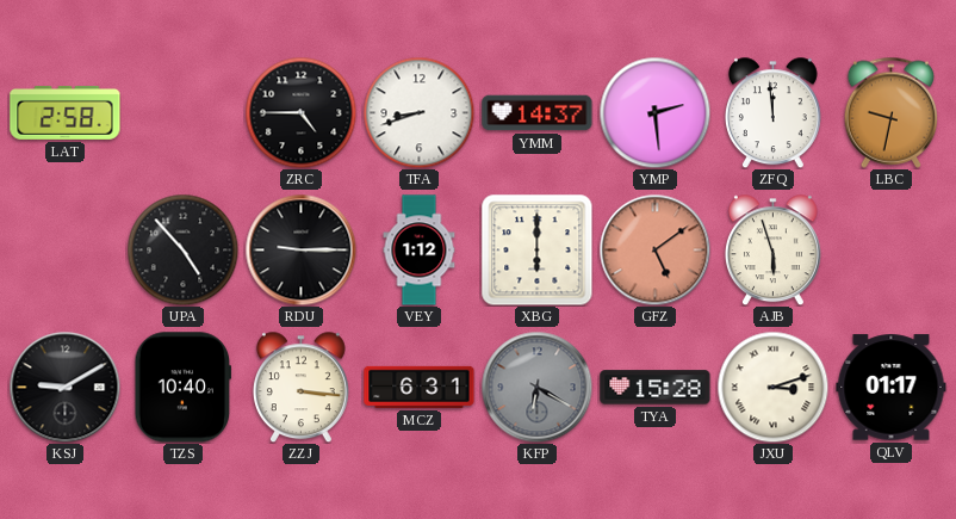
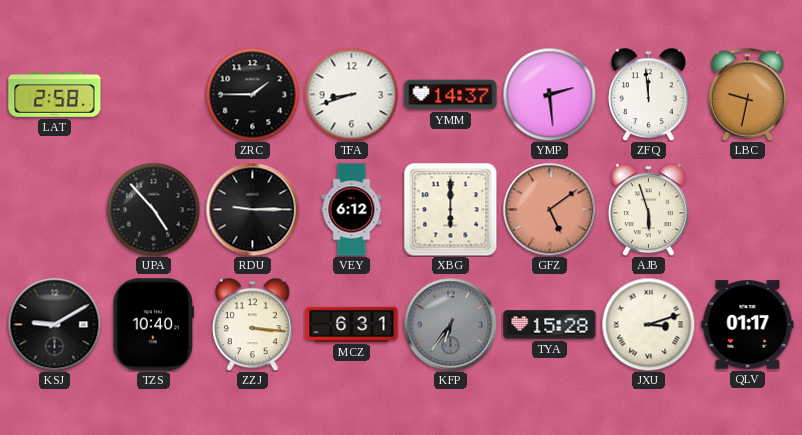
ZRC: 4:45 -> 1:45 (252, 94)
VEY: 1:12 -> 6:12 (352, 210)
KFP: 6:20 -> 6:36 (450, 324)
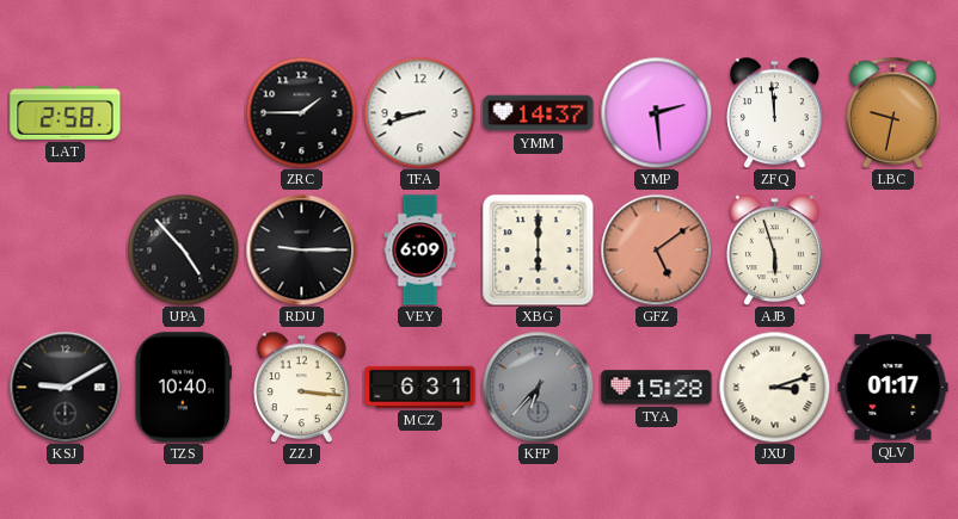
VEY: 6:12 -> 6:09 (420, 251)
KFP: 6:36 -> 6:37 (538, 387)
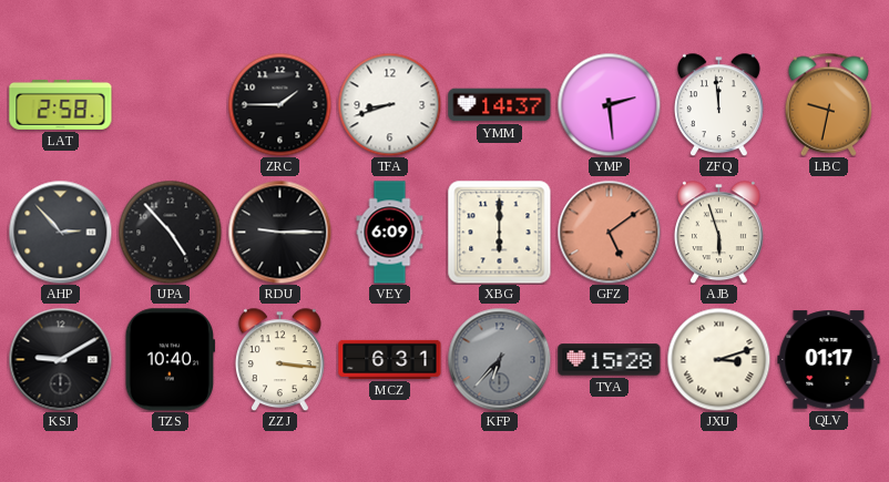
AHP: none -> 2:53 (60, 232)
